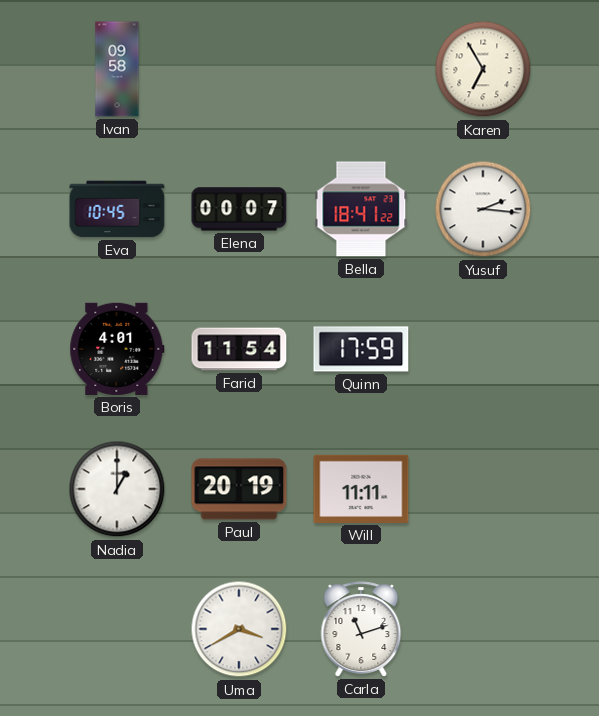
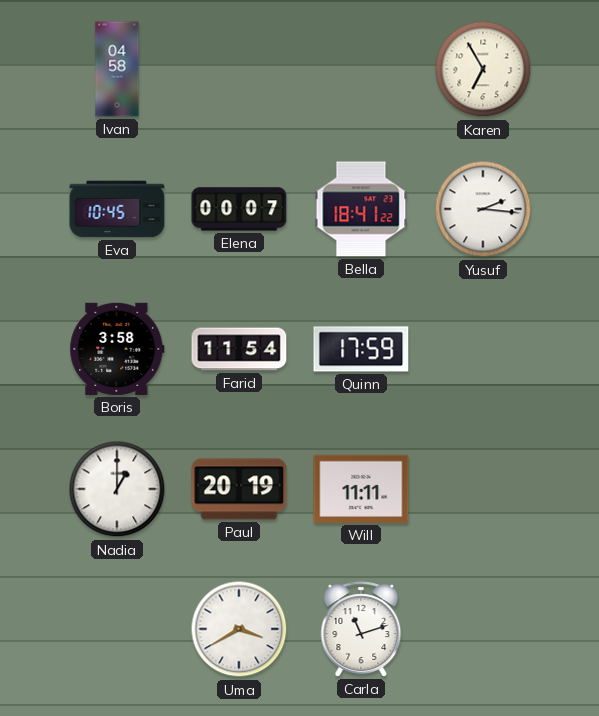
Ivan: 09:58 -> 04:58 (117, 69)
Boris: 4:01 -> 3:58 (117, 349)
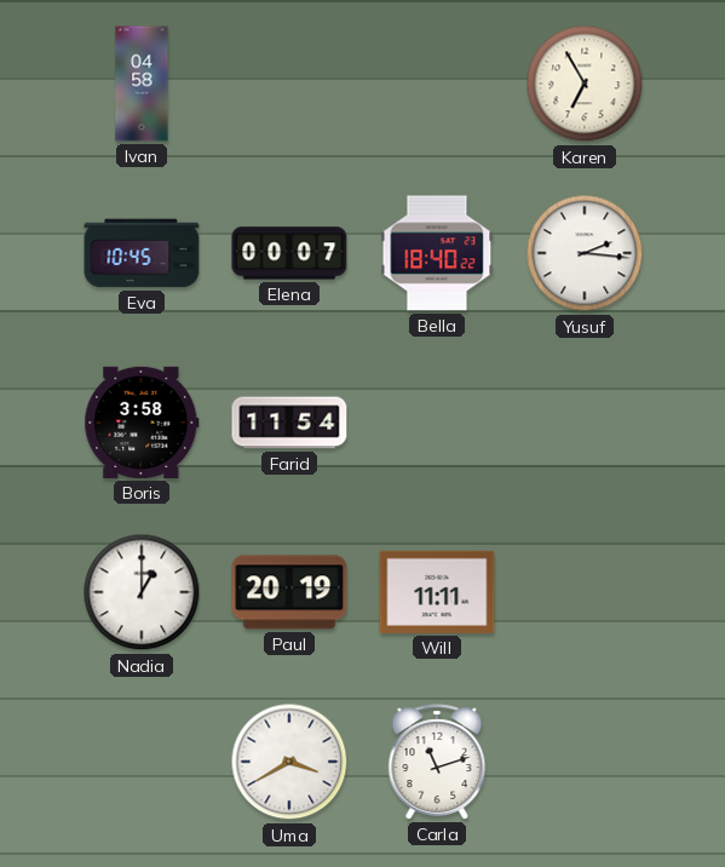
Bella: 18:41 -> 18:40 (437, 253)
Quinn: 17:59 -> none (361, 349)
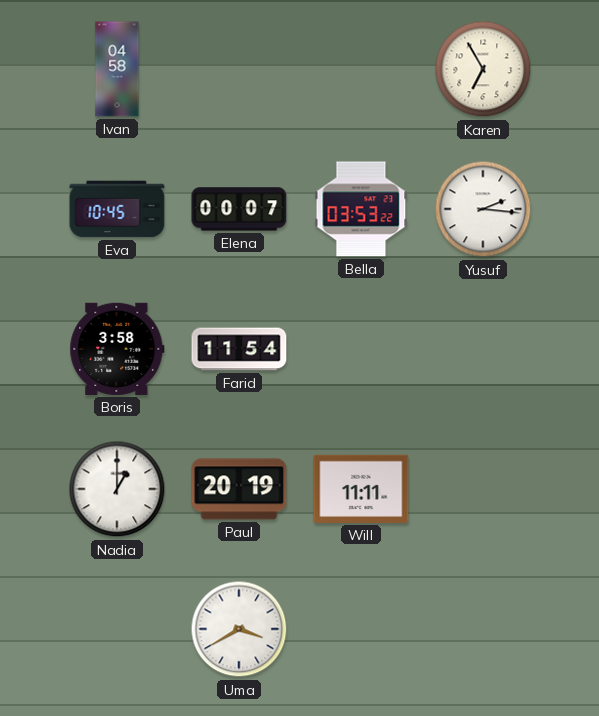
Bella: 18:40 -> 03:53 (361, 209)
Carla: 11:12 -> none (437, 762)
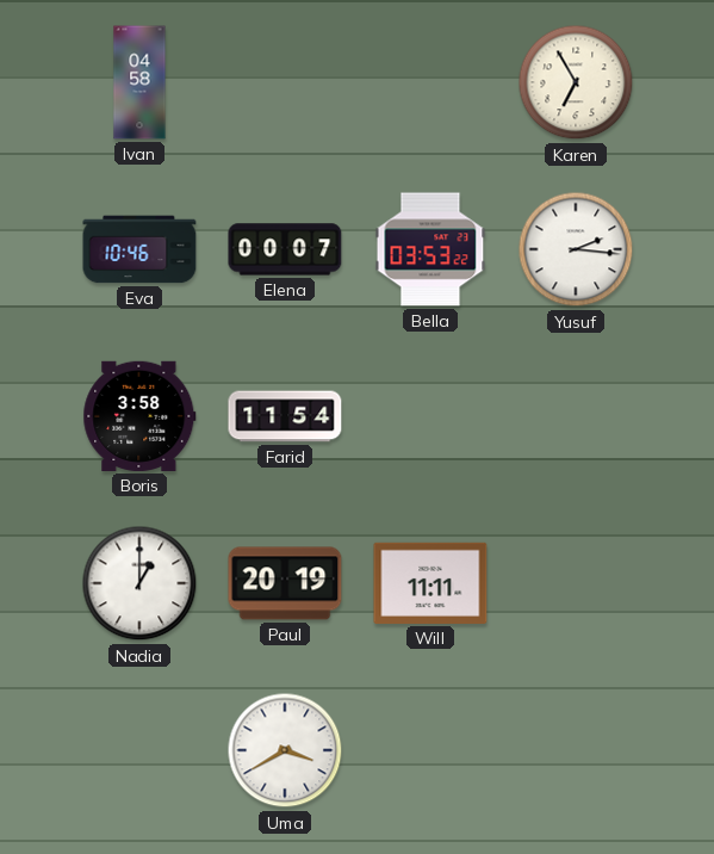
Eva: 10:45 -> 10:46 (139, 249)
